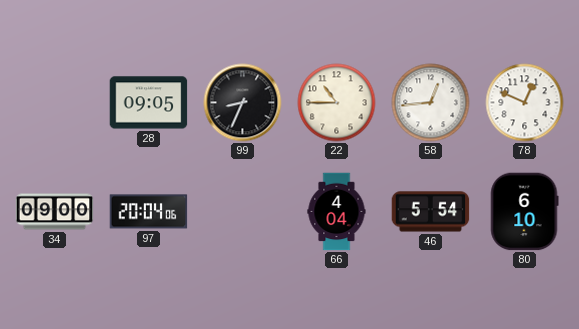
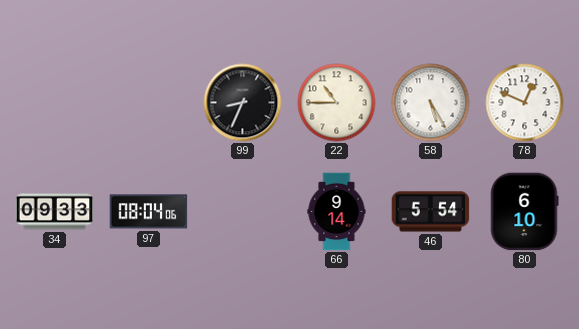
28: 09:05 -> none (149, 103)
58: 12:44 -> 5:25 (431, 103)
34: 09:00 -> 09:33 (55, 212)
97: 20:04 -> 08:04 (149, 212)
66: 4:04 -> 9:14 (337, 212)
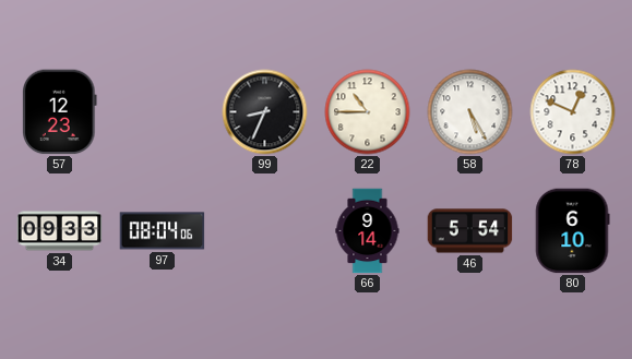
57: none -> 12:23 (60, 112)
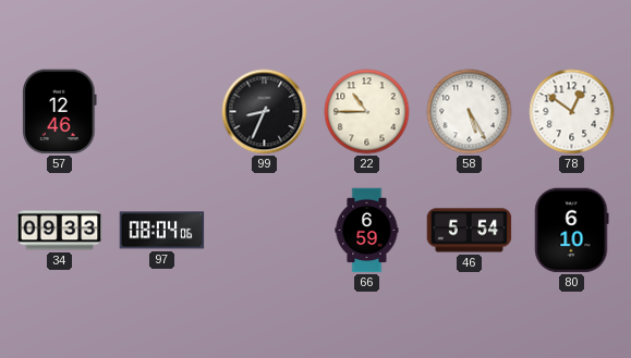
57: 12:23 -> 12:46 (60, 112)
78: 12:49 -> 12:51 (572, 112)
66: 9:14 -> 6:59 (367, 231)
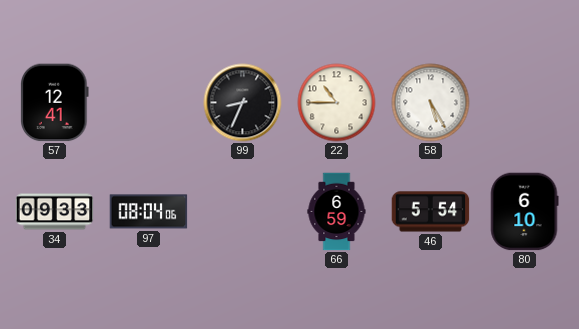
57: 12:46 -> 12:41 (55, 103)
78: 12:51 -> none (572, 112)
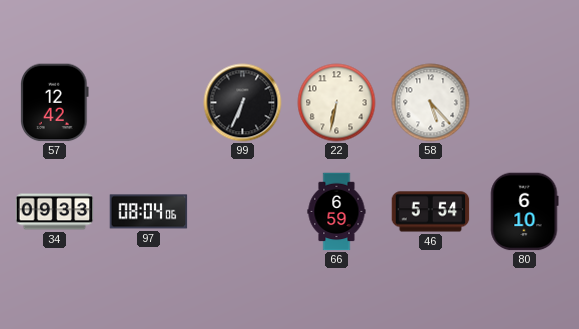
57: 12:41 -> 12:42 (55, 103)
99: 8:34 -> 6:34 (243, 103)
22: 10:45 -> 6:32 (337, 103)
58: 5:25 -> 5:23 (431, 103)
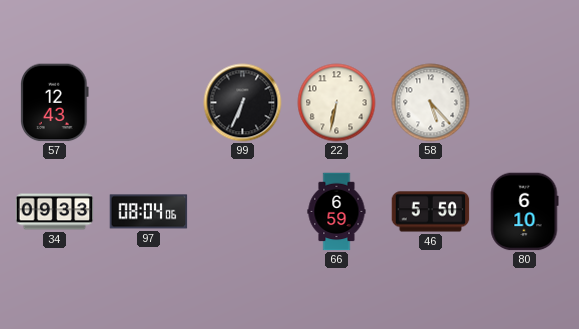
57: 12:42 -> 12:43 (55, 103)
46: 5:54 -> 5:50 (431, 212)
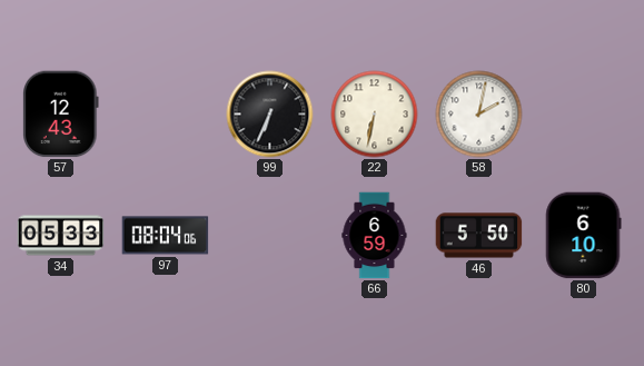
58: 5:23 -> 2:02 (479, 115)
34: 09:33 -> 05:33 (61, 236)
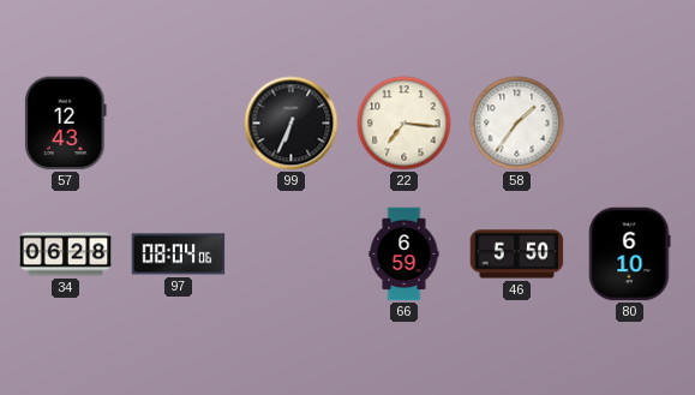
22: 6:32 -> 7:16 (405, 124)
58: 2:02 -> 1:36 (517, 124)
34: 05:33 -> 06:28 (66, 255)
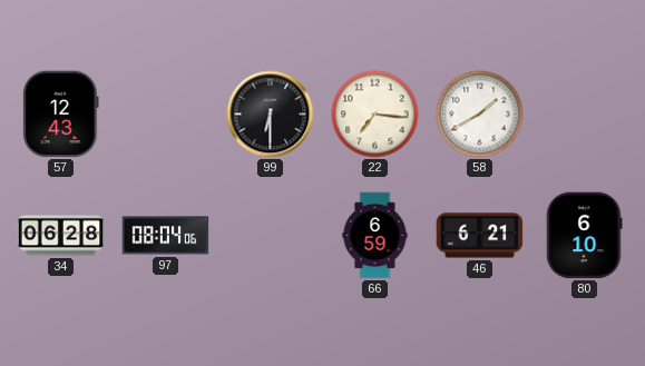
99: 6:34 -> 6:30 (271, 115)
58: 1:36 -> 1:40 (480, 115)
46: 5:50 -> 6:21 (480, 236)
